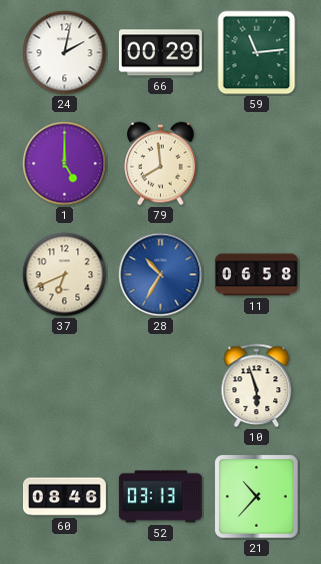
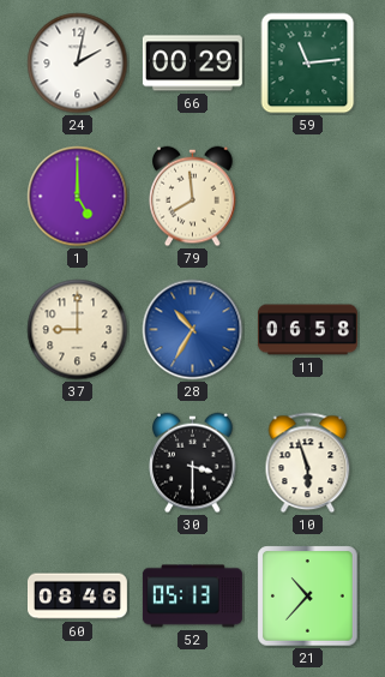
37: 6:41 -> 9:00 (78, 330)
30: none -> 3:30 (193, 463)
52: 03:13 -> 05:13 (192, 597)
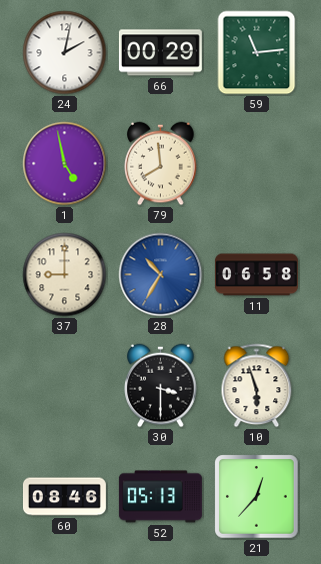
1: 5:00 -> 4:58 (65, 164)
21: 10:37 -> 12:37 (257, 497)
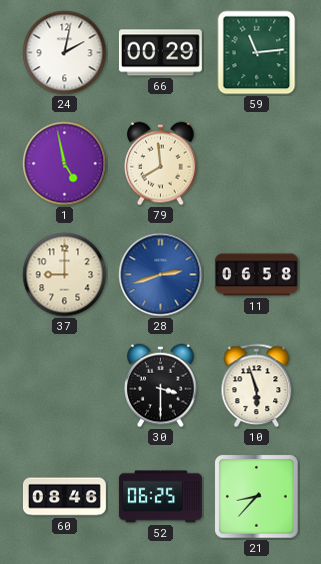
28: 10:35 -> 2:42 (161, 275)
52: 05:13 -> 06:25 (160, 497)
21: 12:37 -> 8:37 (257, 497)
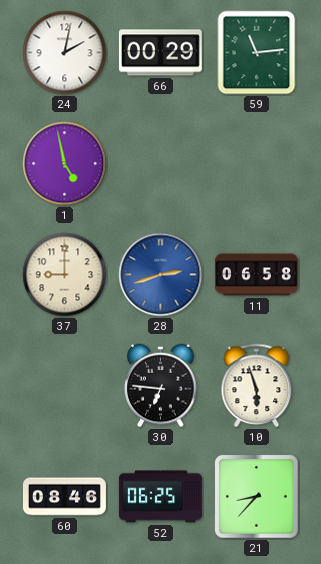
79: 7:59 -> none (161, 164)
30: 3:30 -> 6:46 (161, 386)
